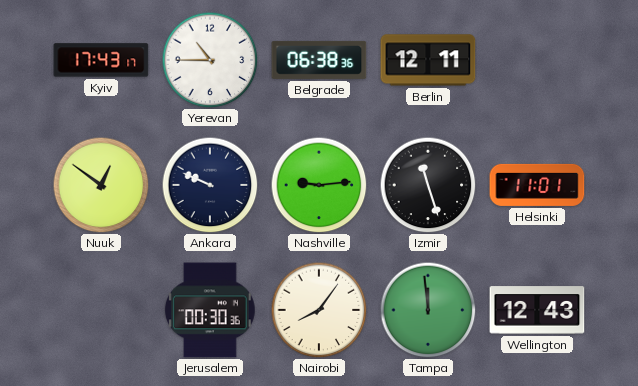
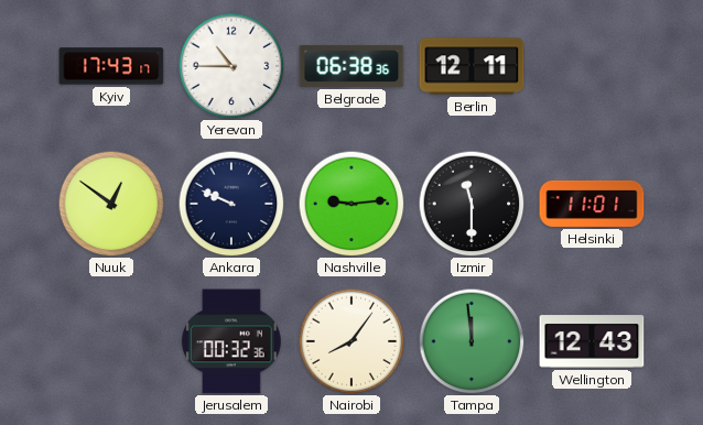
Izmir: 11:27 -> 11:30 (472, 204)
Jerusalem: 00:30 -> 00:32 (231, 341)
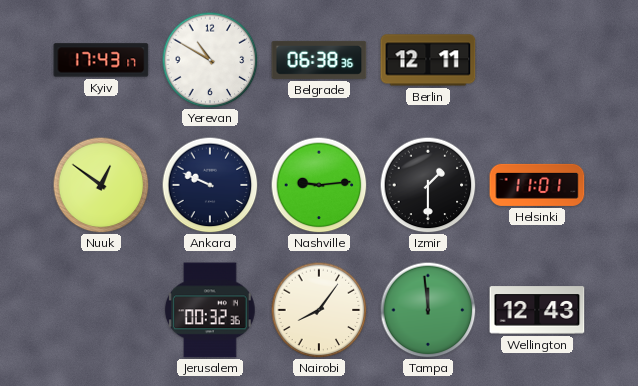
Yerevan: 10:45 -> 10:50 (210, 60)
Izmir: 11:30 -> 1:30 (428, 185)
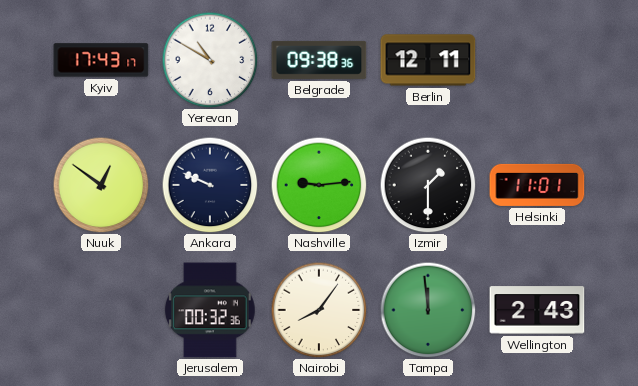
Belgrade: 06:38 -> 09:38 (319, 60)
Wellington: 12:43 -> 2:43 (537, 310)
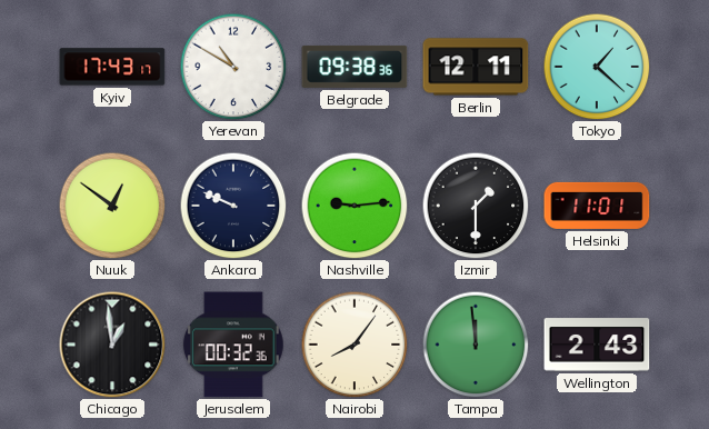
Tokyo: none -> 1:22 (597, 67)
Chicago: none -> 12:59 (112, 345)
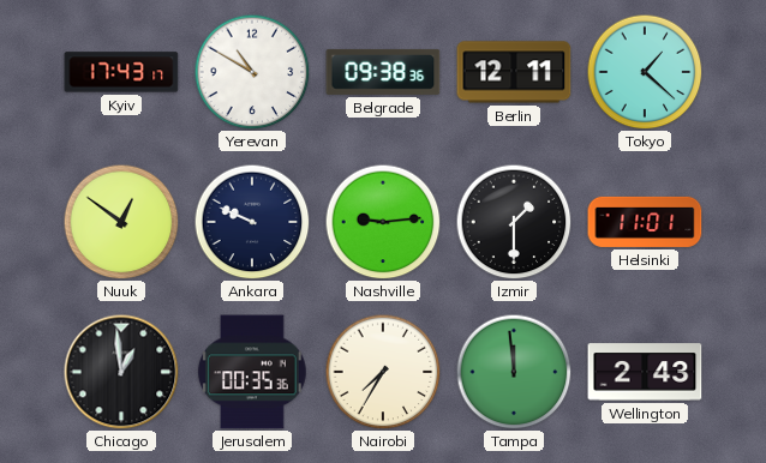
Jerusalem: 00:32 -> 00:35 (252, 372)
Nairobi: 8:06 -> 7:35 (383, 372)
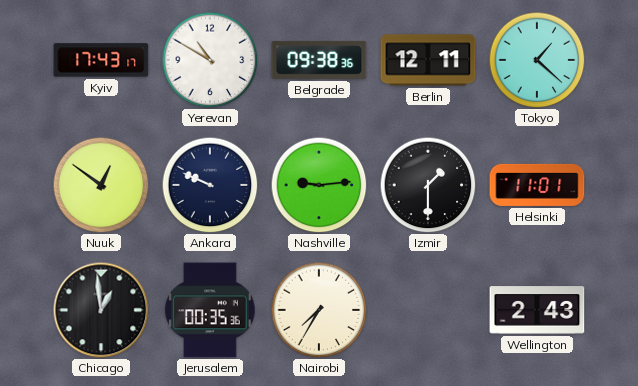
Tampa: 11:59 -> none (514, 372)
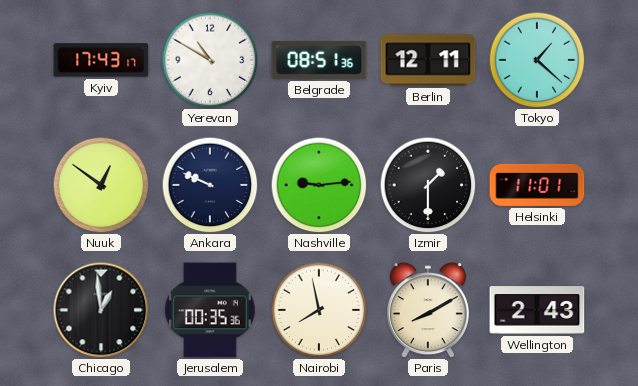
Belgrade: 09:38 -> 08:51 (319, 60)
Nairobi: 7:35 -> 7:58 (319, 310)
Paris: none -> 8:10 (428, 310)
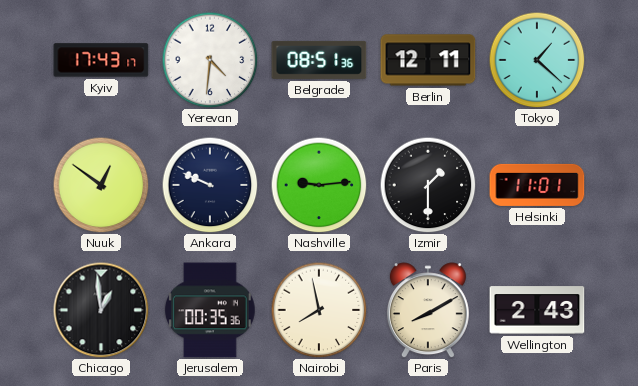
Yerevan: 10:50 -> 4:31 (210, 60)
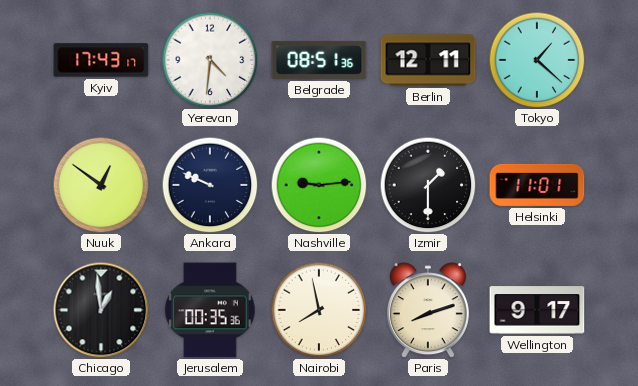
Paris: 8:10 -> 8:12 (428, 310)
Wellington: 2:43 -> 9:17 (537, 310)
